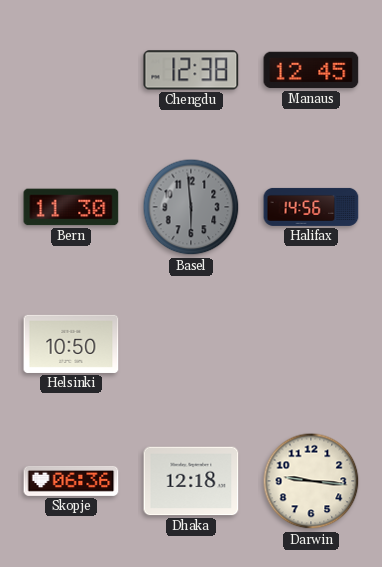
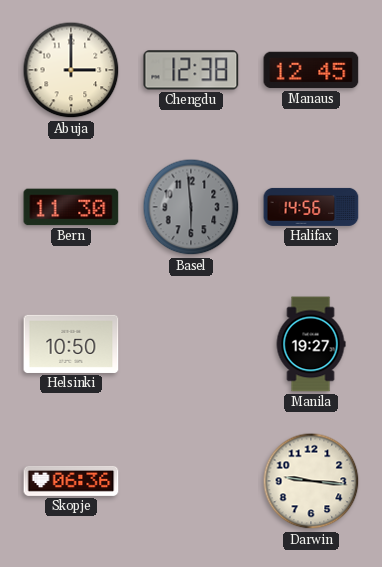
Abuja: none -> 3:00 (71, 70)
Manila: none -> 19:27 (311, 344)
Dhaka: 12:18 -> none (191, 481)
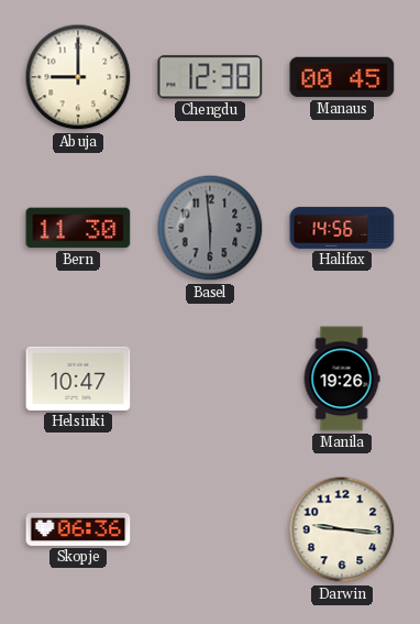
Abuja: 3:00 -> 9:00 (78, 77)
Manaus: 12:45 -> 00:45 (342, 77)
Helsinki: 10:50 -> 10:47 (78, 379)
Manila: 19:27 -> 19:26 (342, 379)
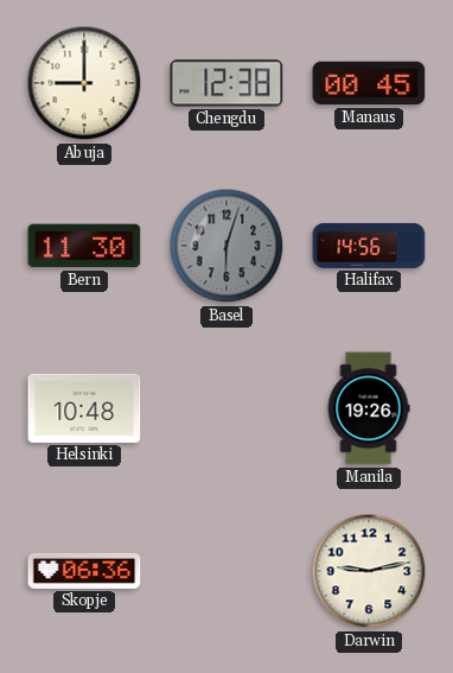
Basel: 5:59 -> 6:03 (226, 246)
Helsinki: 10:47 -> 10:48 (84, 408)
Darwin: 9:16 -> 9:13 (369, 571)
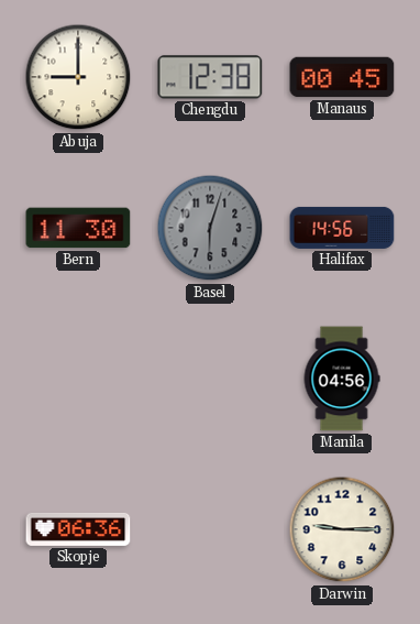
Helsinki: 10:48 -> none (84, 408)
Manila: 19:26 -> 04:56 (342, 379)
Darwin: 9:13 -> 9:15 (342, 529)
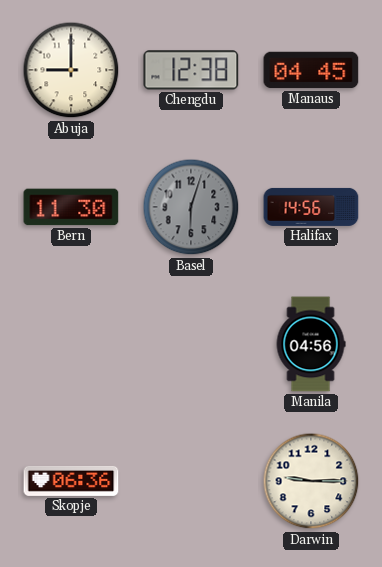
Manaus: 00:45 -> 04:45 (311, 70)
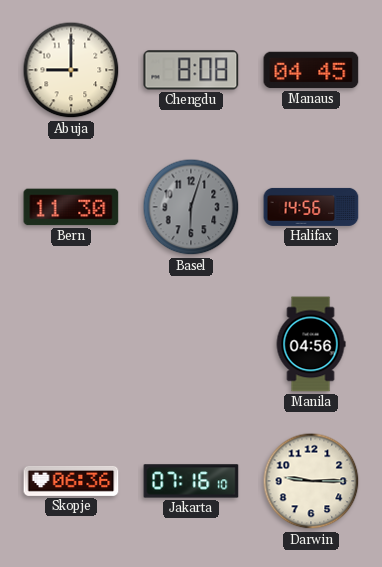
Chengdu: 12:38 -> 8:08 (191, 70)
Jakarta: none -> 07:16 (191, 481)
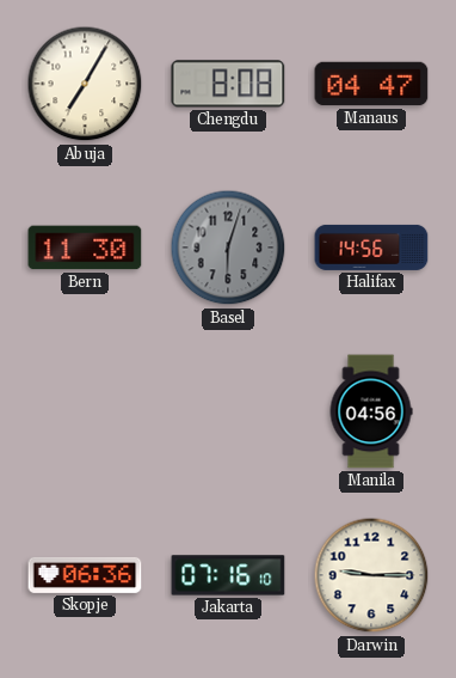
Abuja: 9:00 -> 7:05 (85, 84)
Manaus: 04:45 -> 04:47 (371, 84)
